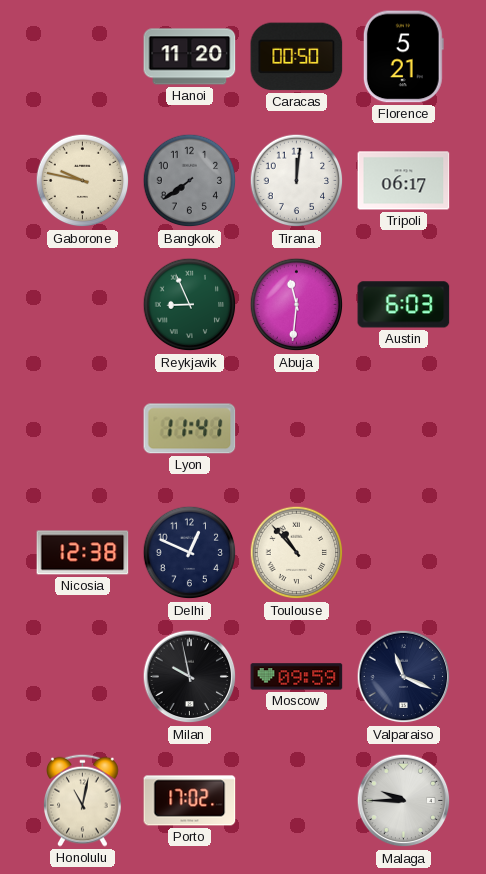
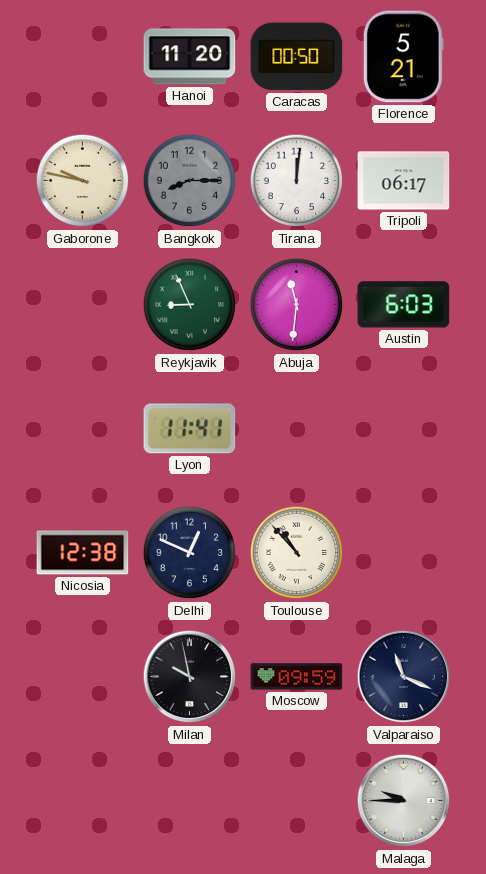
Bangkok: 7:39 -> 8:15 (190, 181)
Honolulu: 11:02 -> none (83, 800)
Porto: 17:02 -> none (190, 801)
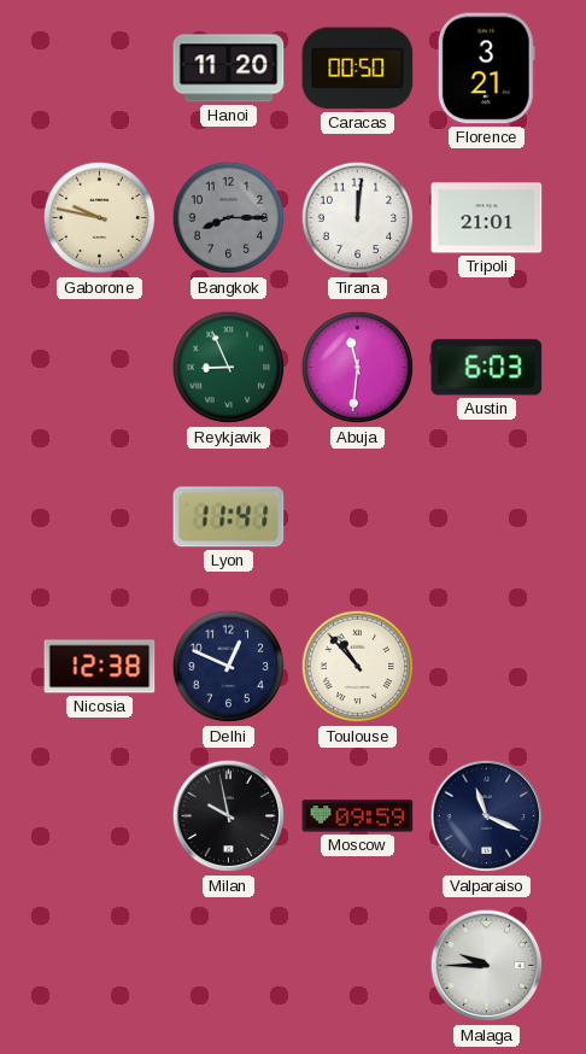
Florence: 5:21 -> 3:21 (486, 69)
Tripoli: 06:17 -> 21:01 (487, 218)
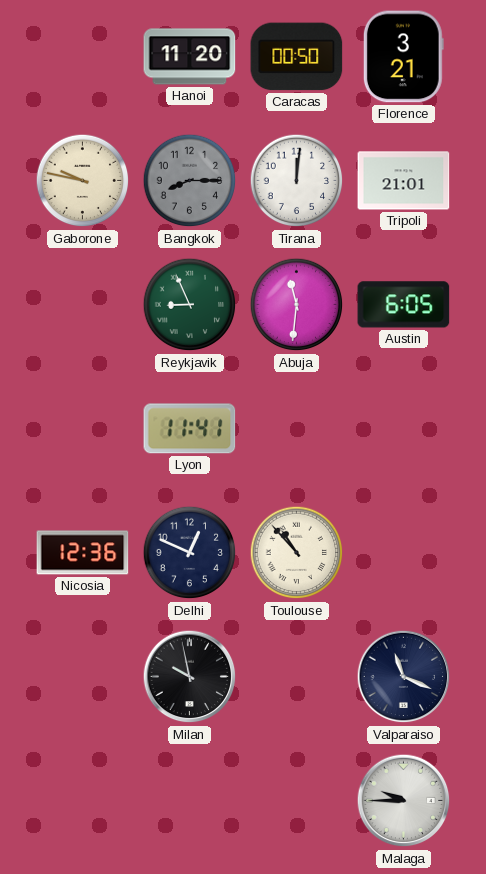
Austin: 6:03 -> 6:05 (404, 305)
Nicosia: 12:38 -> 12:36 (83, 553)
Moscow: 09:59 -> none (358, 816)
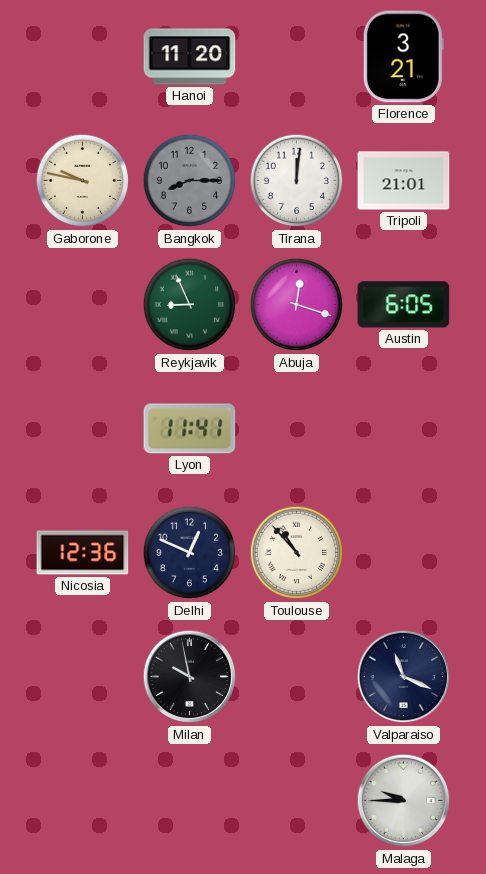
Caracas: 00:50 -> none (297, 57)
Abuja: 11:31 -> 12:18 (297, 305)
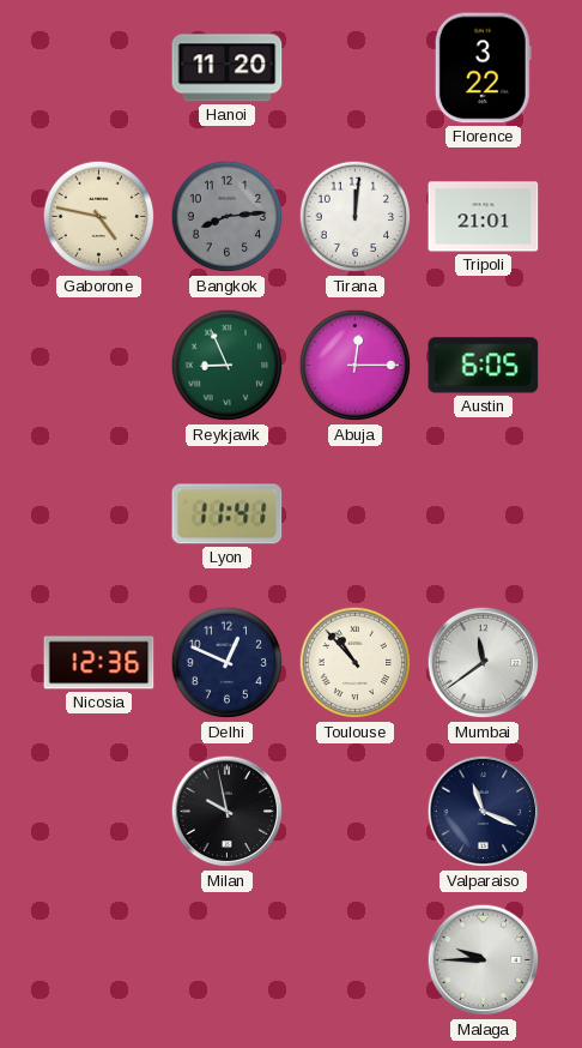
Florence: 3:21 -> 3:22 (483, 68)
Gaborone: 9:47 -> 4:47 (99, 217)
Bangkok: 8:15 -> 8:14 (228, 217)
Abuja: 12:18 -> 12:15 (356, 366)
Mumbai: none -> 11:39 (484, 663)
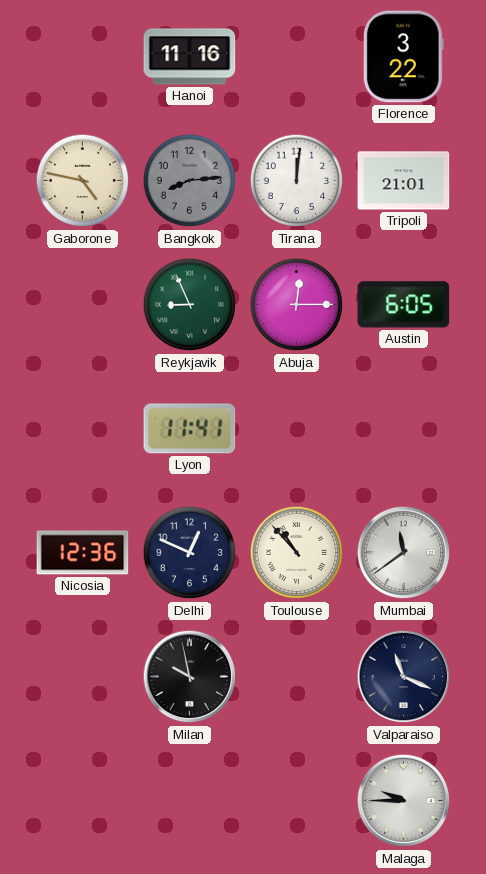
Hanoi: 11:20 -> 11:16 (190, 57)
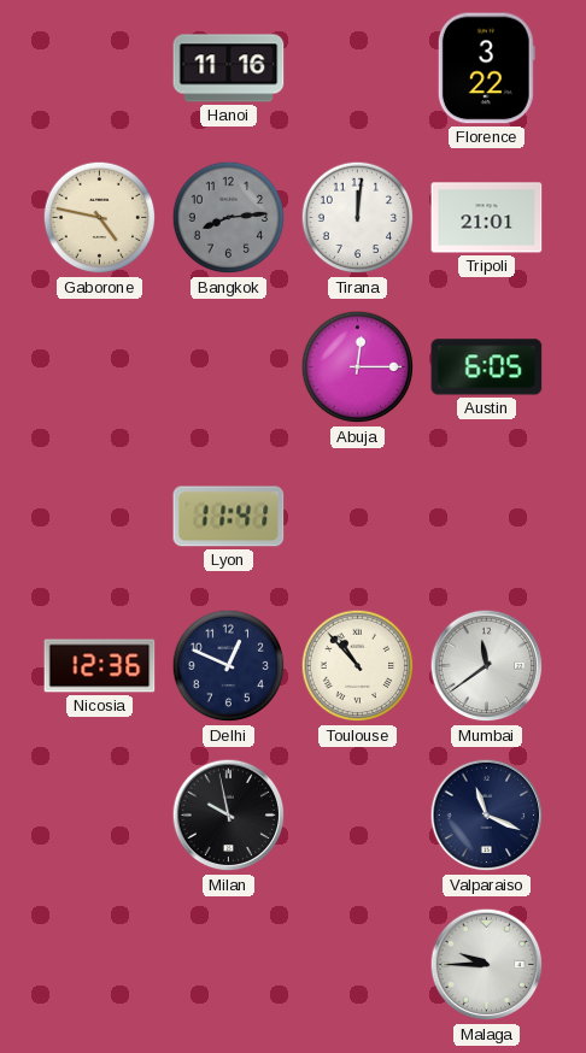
Reykjavik: 8:56 -> none (190, 305)
